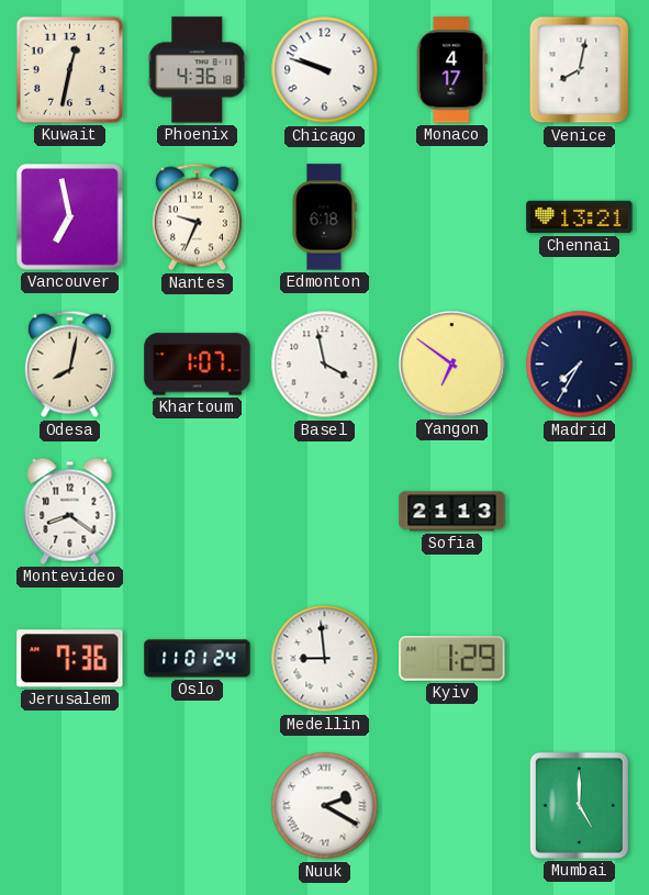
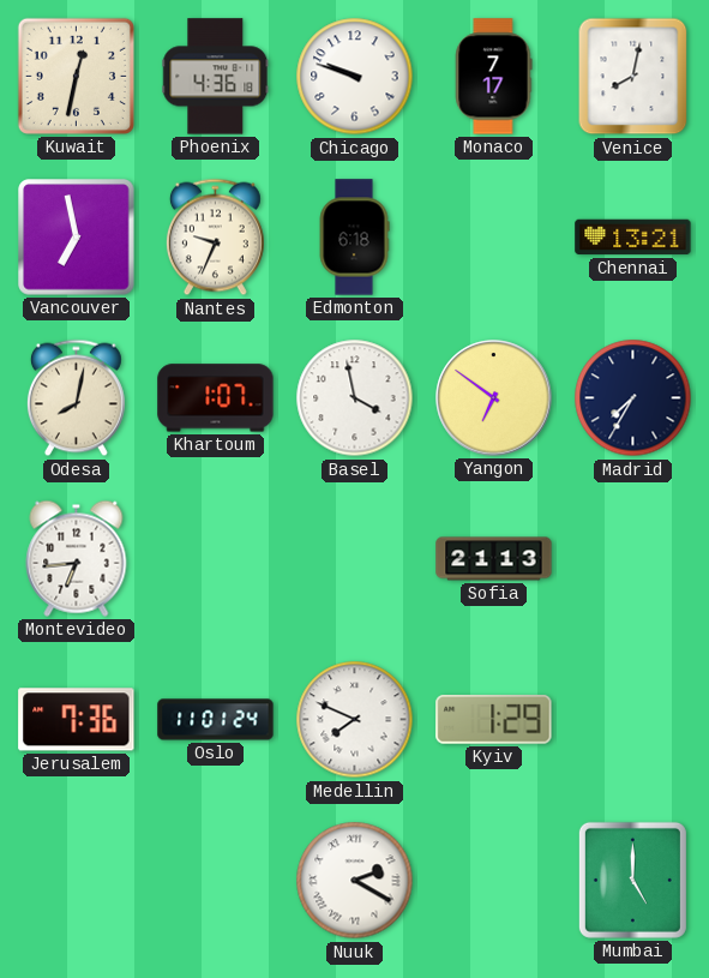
Monaco: 4:17 -> 7:17 (493, 77)
Montevideo: 8:21 -> 6:44 (77, 558)
Medellin: 8:59 -> 7:49 (355, 720)
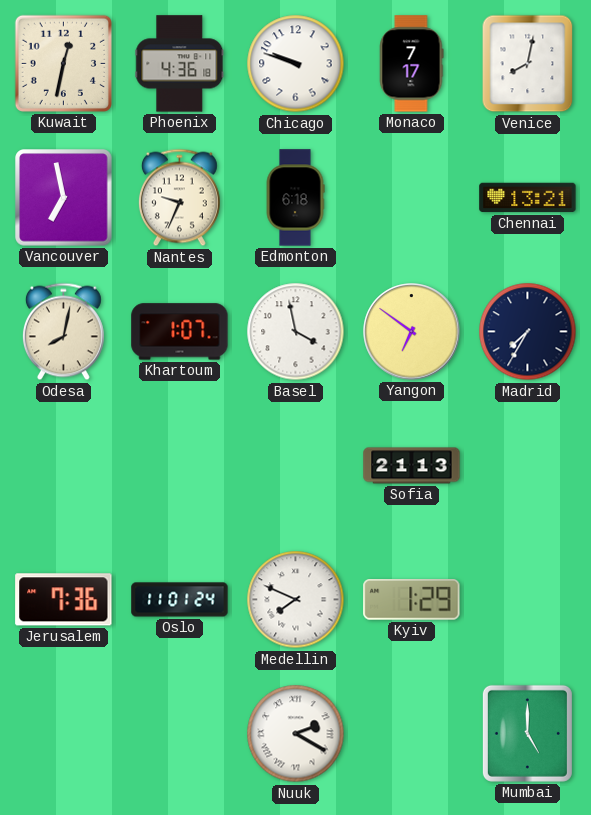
Montevideo: 6:44 -> none (77, 558)
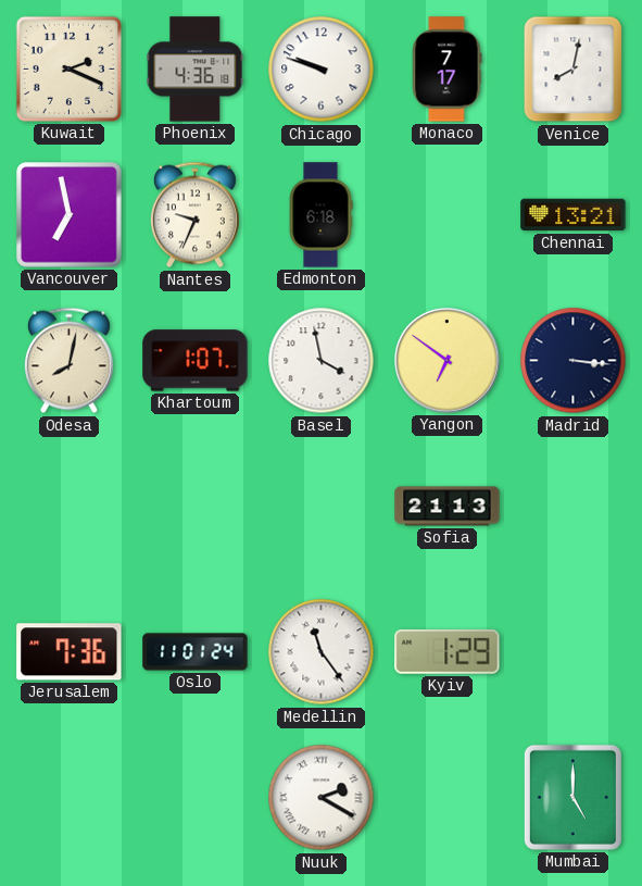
Kuwait: 12:32 -> 2:19 (68, 68)
Madrid: 7:35 -> 3:16 (574, 361)
Medellin: 7:49 -> 11:24 (322, 652)
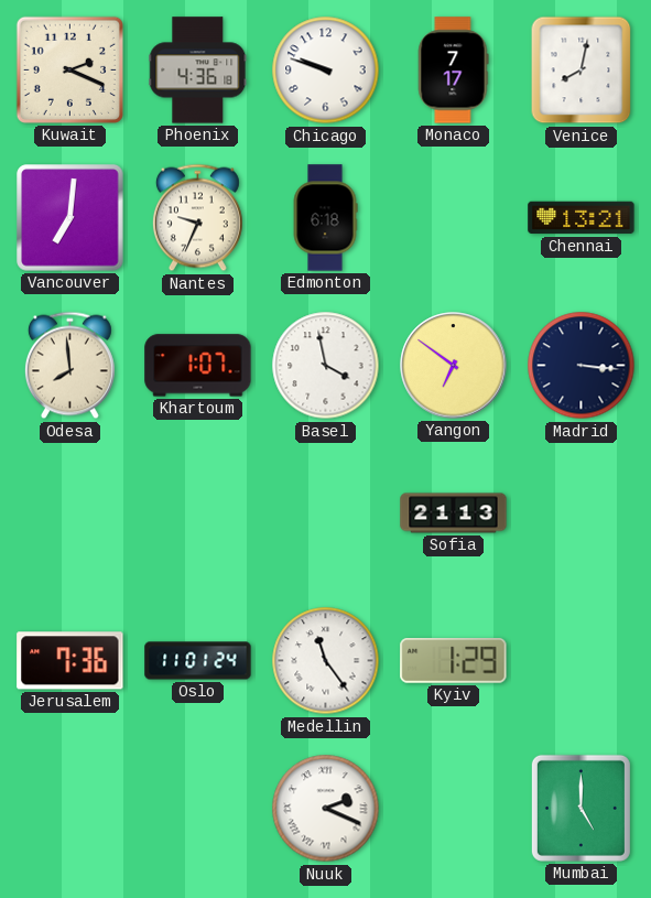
Vancouver: 6:58 -> 7:01 (70, 218)
Odesa: 8:02 -> 7:59 (69, 366)
Nuuk: 2:20 -> 2:19 (326, 809)
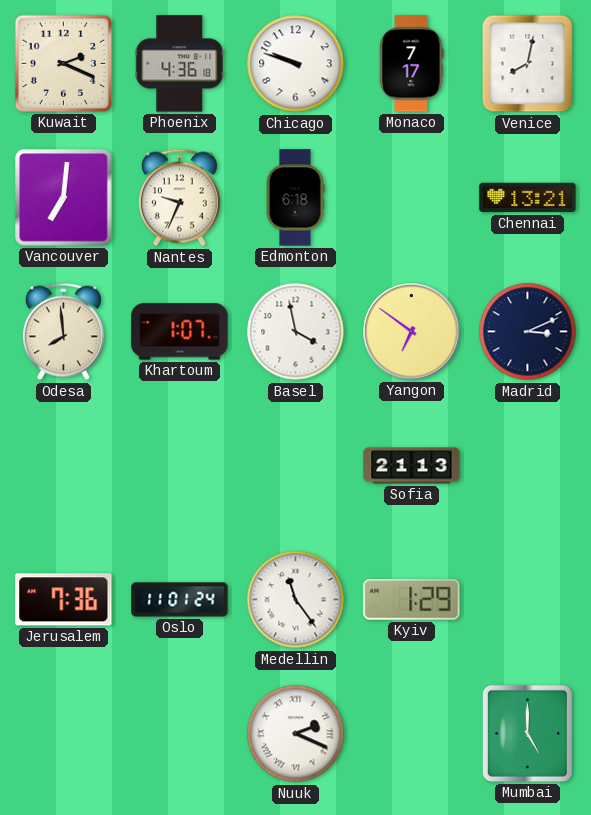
Madrid: 3:16 -> 3:11 (528, 332)
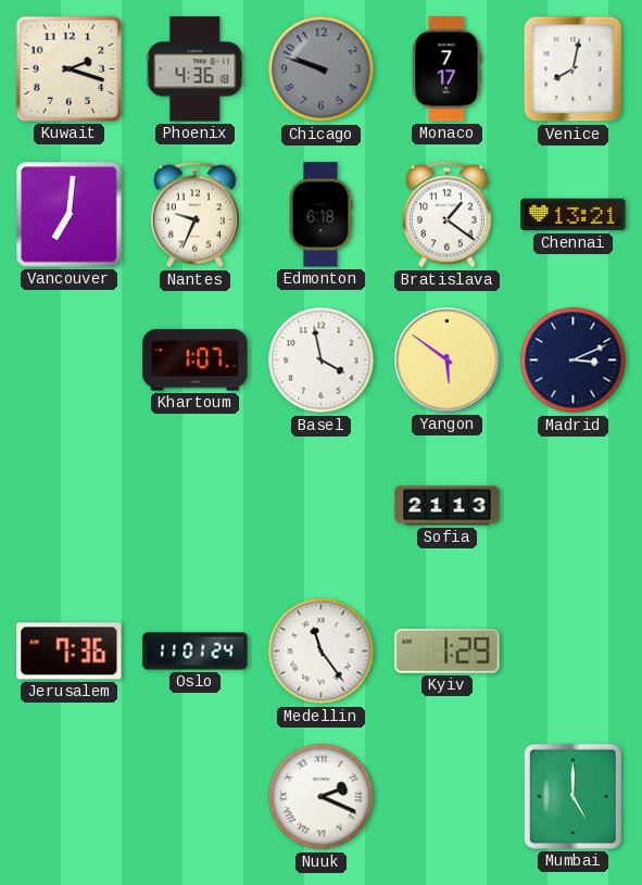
Kuwait: 2:19 -> 2:18 (68, 68)
Chicago dial: white -> grey (322, 69)
Bratislava: none -> 1:21 (446, 215)
Odesa: 7:59 -> none (63, 332)
Yangon: 6:51 -> 5:51 (448, 361)
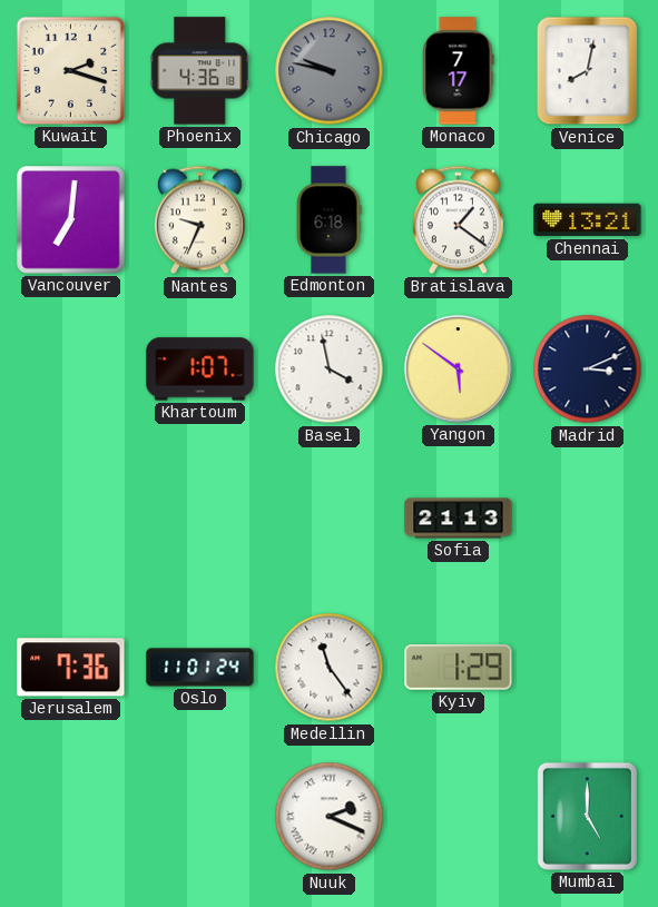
Chicago: 9:48 -> 9:47 (330, 71)
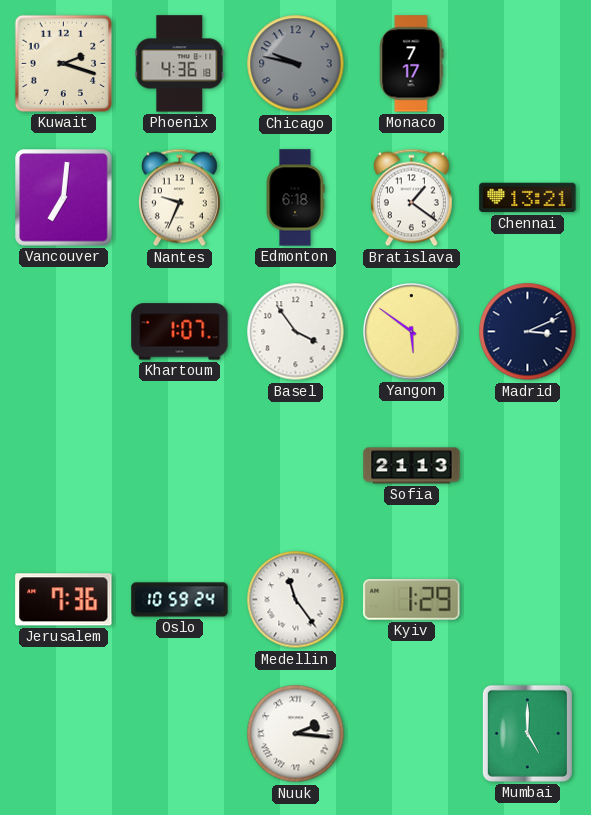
Venice: 8:02 -> none (588, 71)
Basel: 3:58 -> 3:54 (296, 332)
Oslo: 11:01 -> 10:59 (180, 600)
Nuuk: 2:19 -> 2:16 (296, 734)
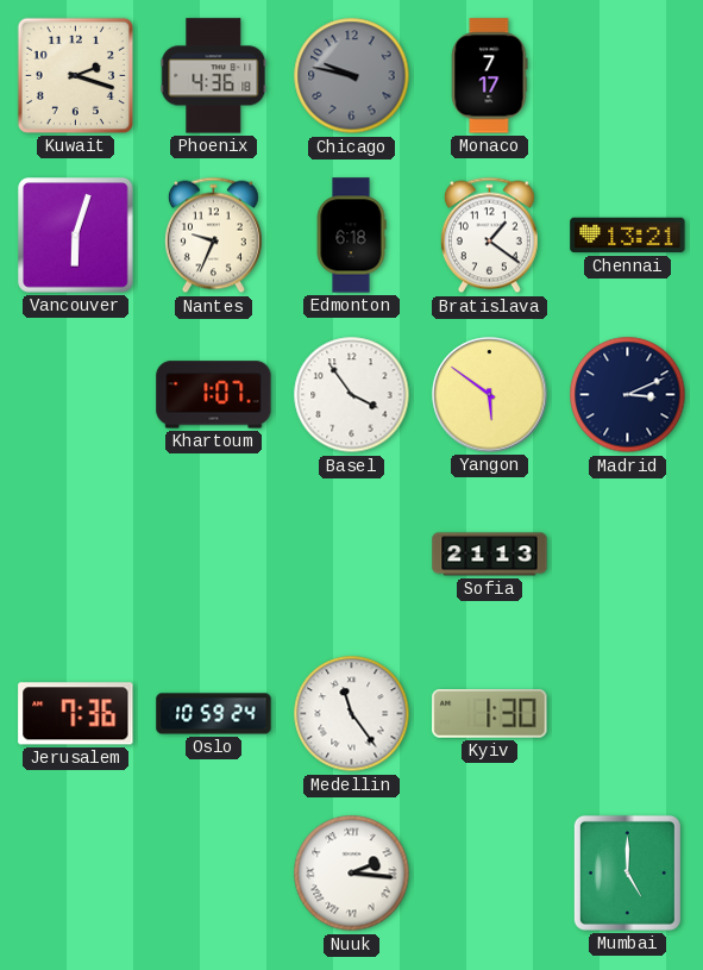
Vancouver: 7:01 -> 6:03 (76, 236)
Kyiv: 1:29 -> 1:30 (490, 714)
